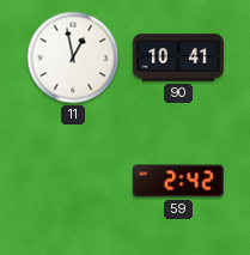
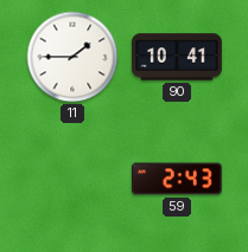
11: 12:58 -> 1:45 (72, 57)
59: 2:42 -> 2:43 (177, 179)
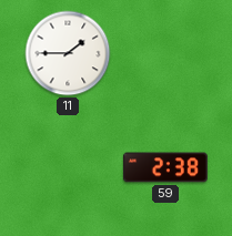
90: 10:41 -> none (178, 57)
59: 2:43 -> 2:38 (165, 167)
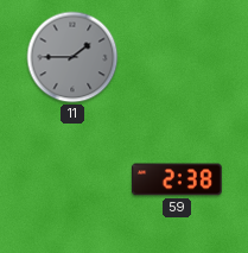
11 dial: white -> grey (72, 57)
